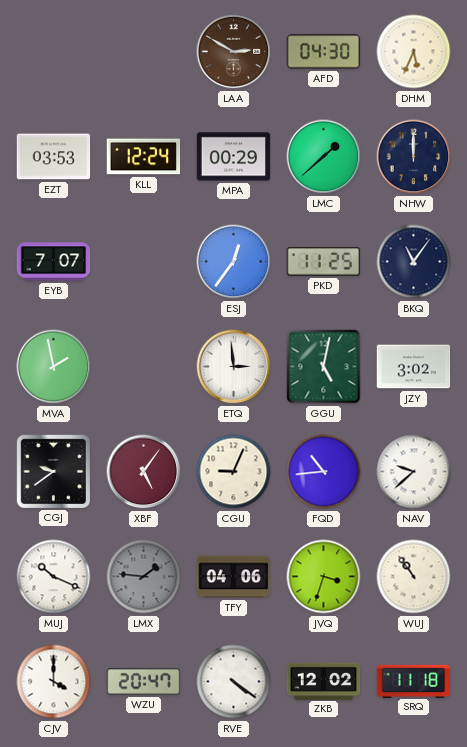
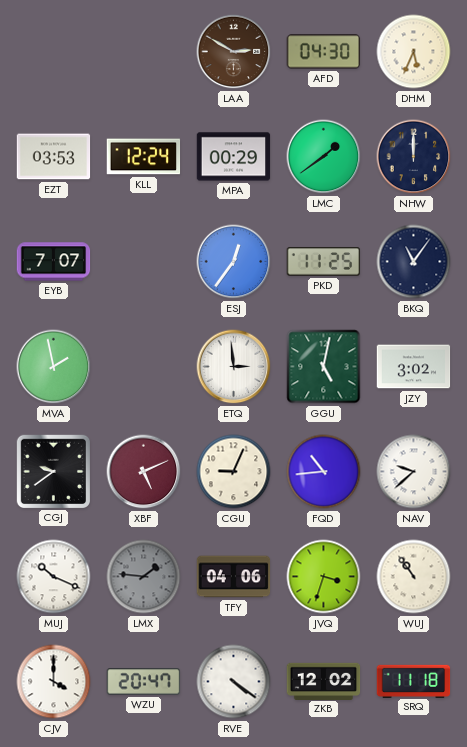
LMC: 1:38 -> 1:39 (324, 157)
XBF: 5:06 -> 5:11 (144, 472)
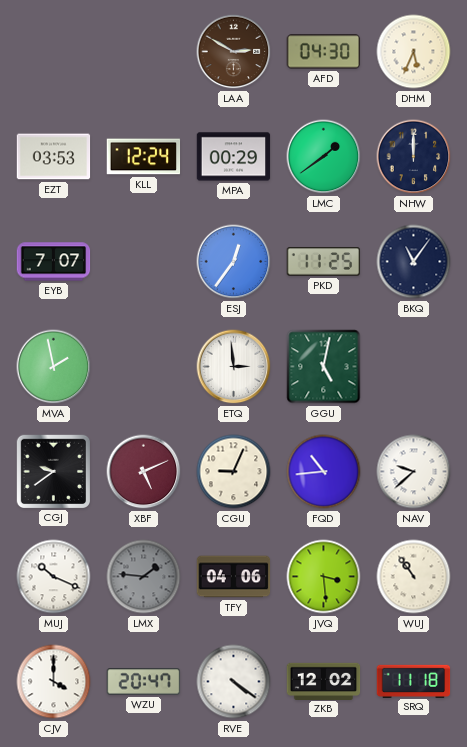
JZY: 3:02 -> none (414, 367)
JVQ: 3:33 -> 3:29 (324, 577)
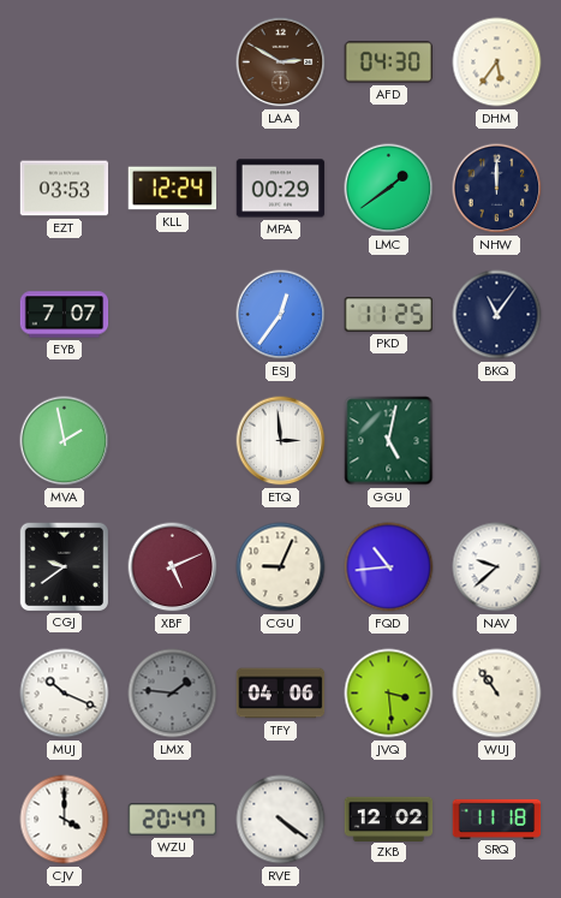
DHM: 5:34 -> 5:36 (497, 63)
